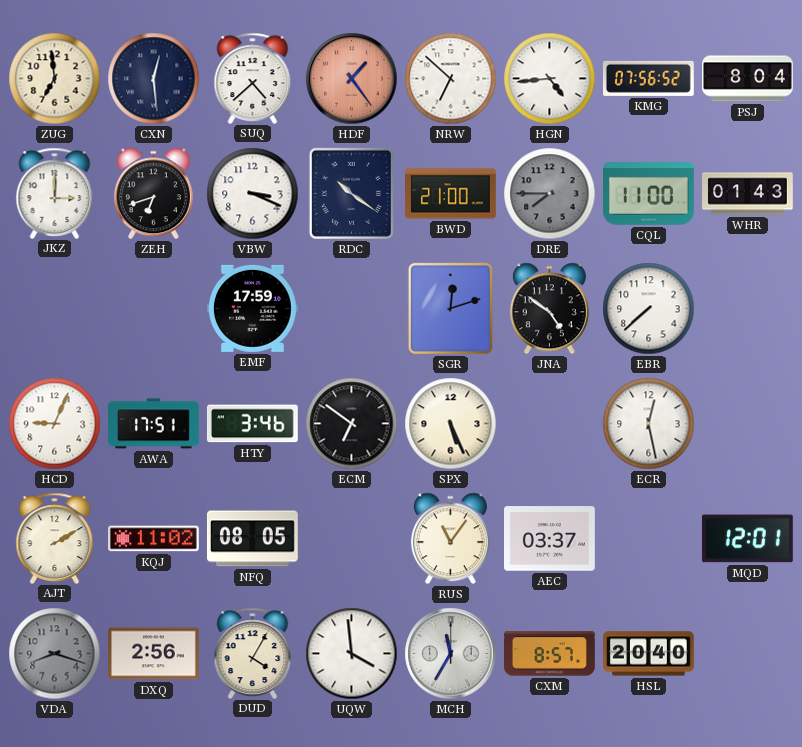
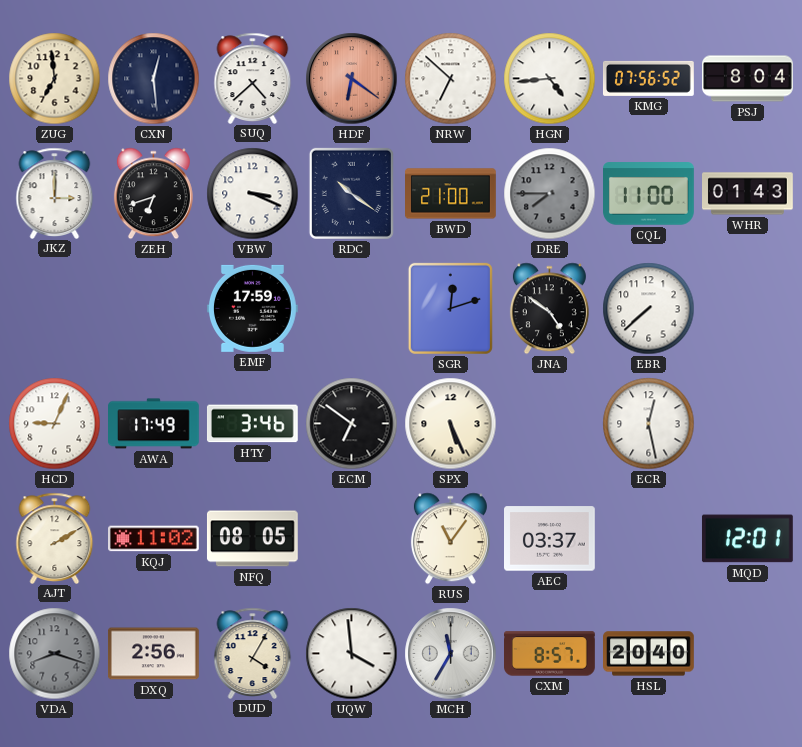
HDF: 1:24 -> 6:21 (352, 79)
AWA: 17:51 -> 17:49 (154, 424)
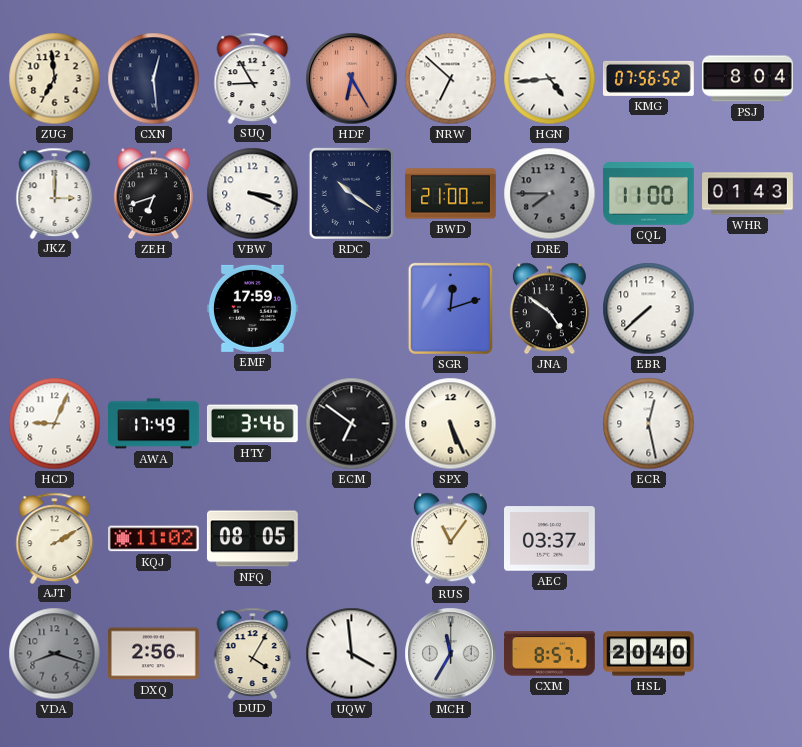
SUQ: 4:38 -> 8:55 (253, 78)
HDF: 6:21 -> 6:25 (352, 79)
MQD: 12:01 -> none (747, 539)
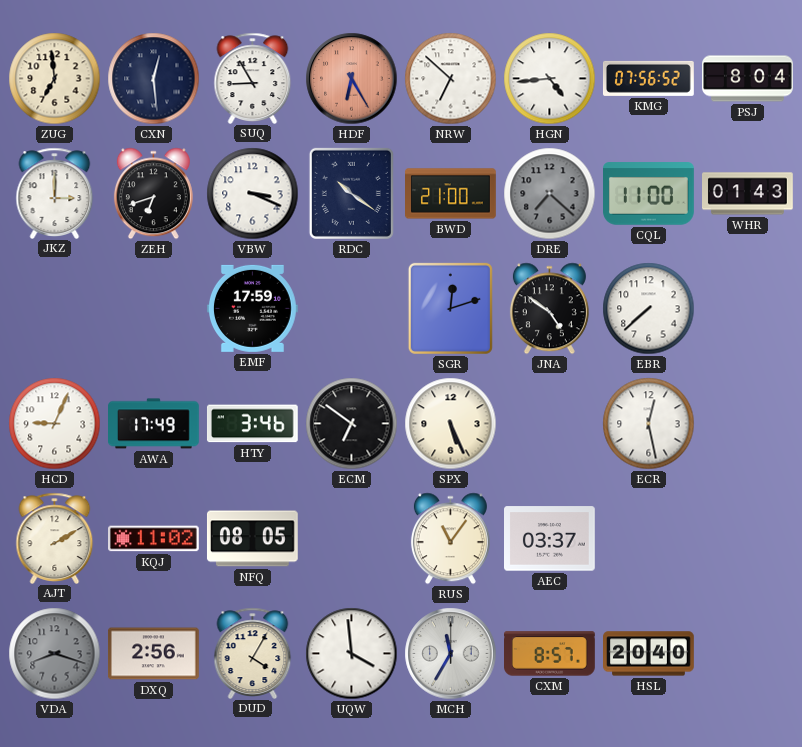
DRE: 7:45 -> 7:22 (550, 194)
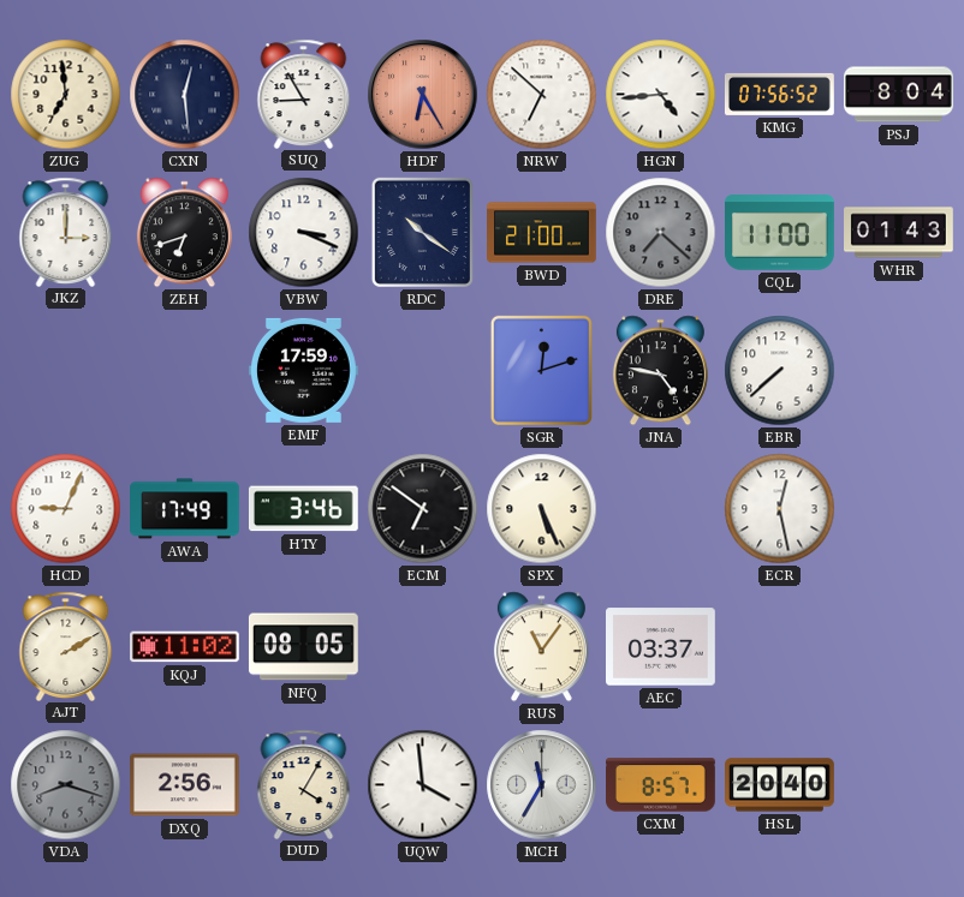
JNA: 4:51 -> 4:47 (660, 371)
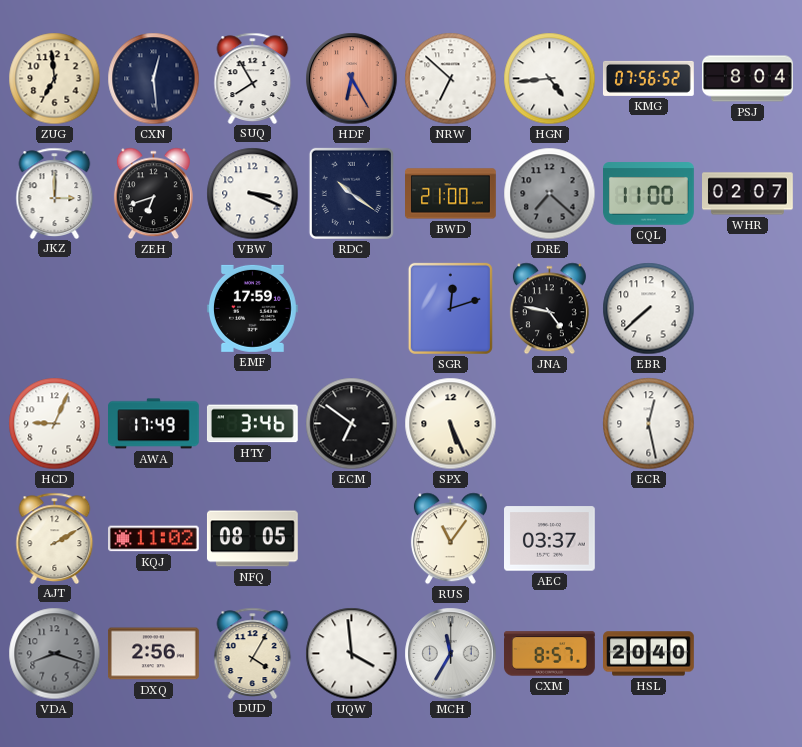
SUQ: 8:55 -> 7:55 (253, 78)
WHR: 01:43 -> 02:07 (748, 194)
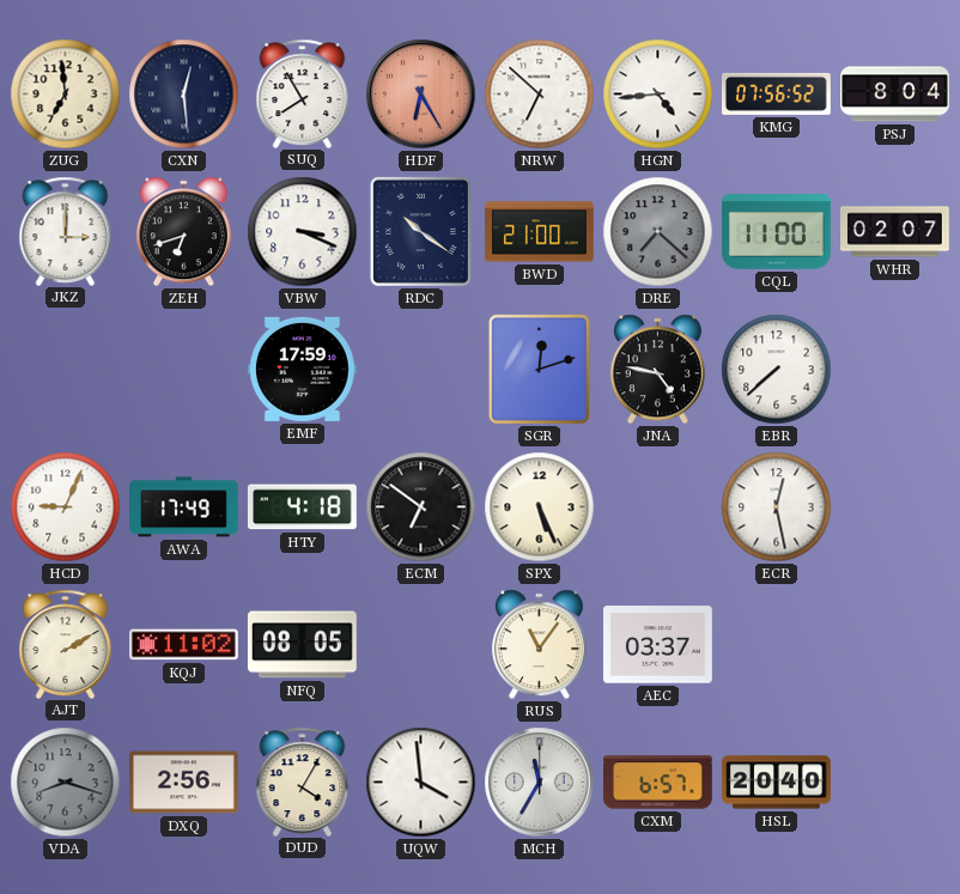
HTY: 3:46 -> 4:18 (302, 507)
CXM: 8:57 -> 6:57 (658, 783)
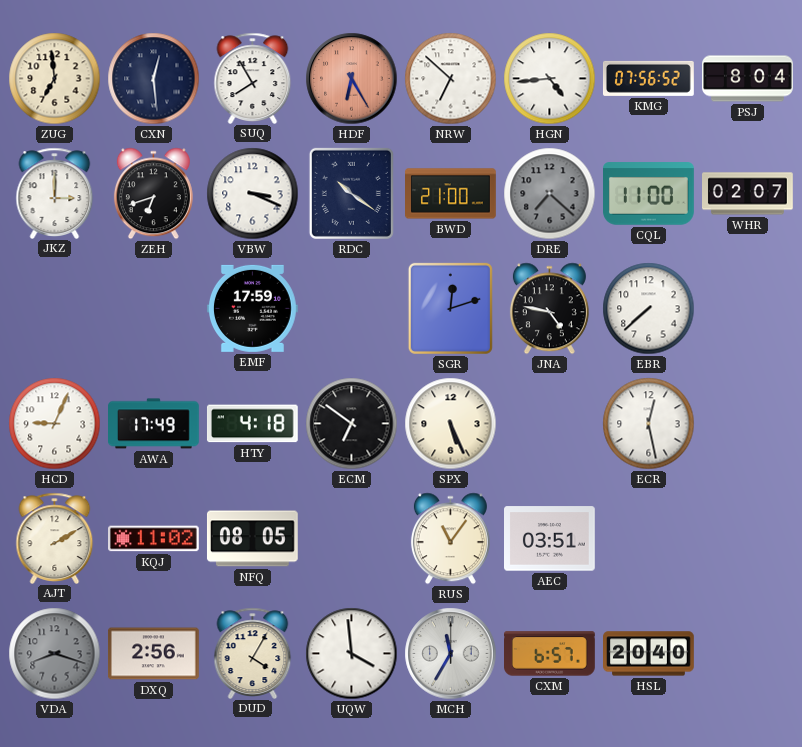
AEC: 03:37 -> 03:51 (550, 539)
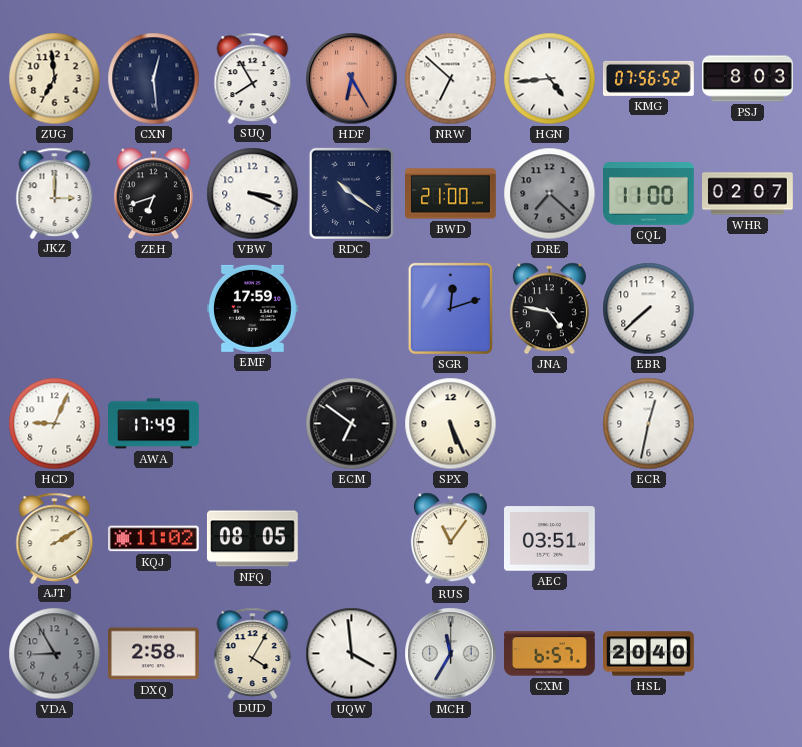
PSJ: 8:04 -> 8:03 (748, 79)
HTY: 4:18 -> none (252, 424)
ECR: 12:28 -> 12:32 (649, 424)
VDA: 8:18 -> 8:55 (55, 654)
DXQ: 2:56 -> 2:58 (154, 654)
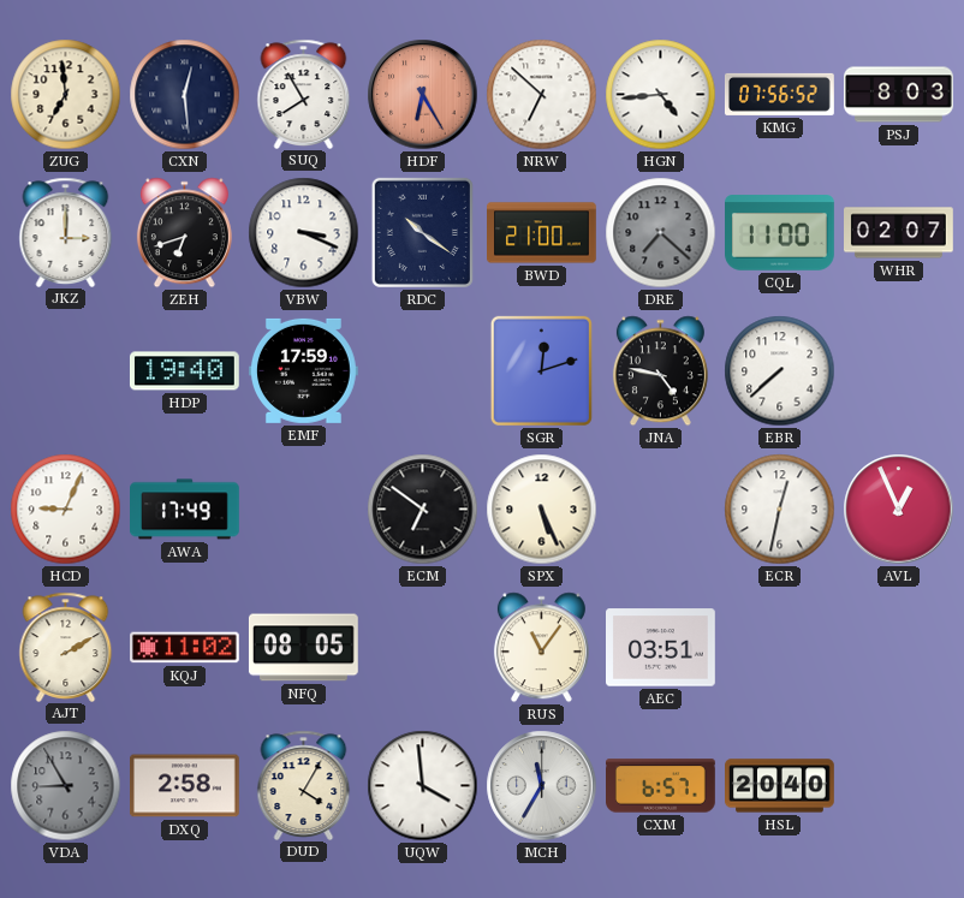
HDP: none -> 19:40 (185, 371)
AVL: none -> 12:56 (899, 510)
